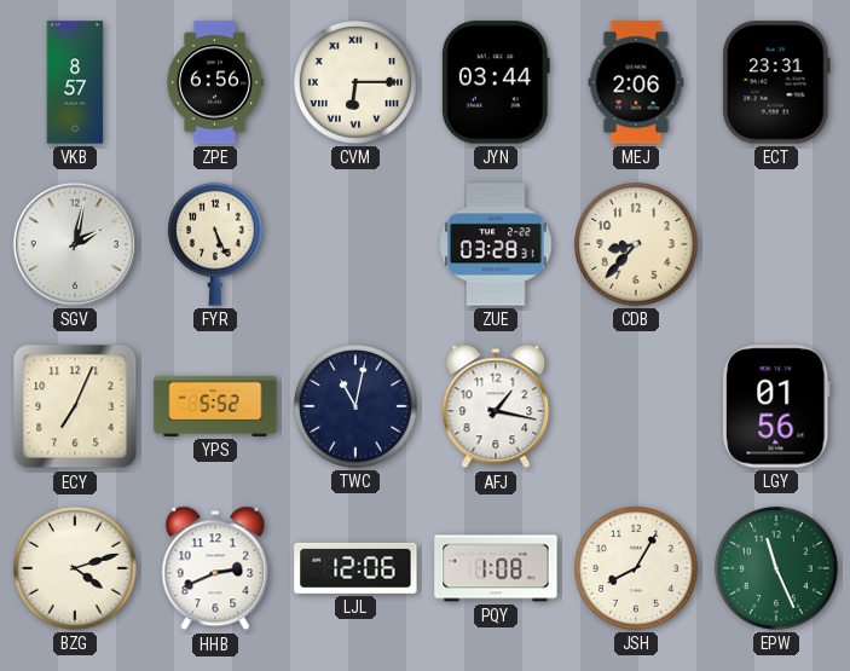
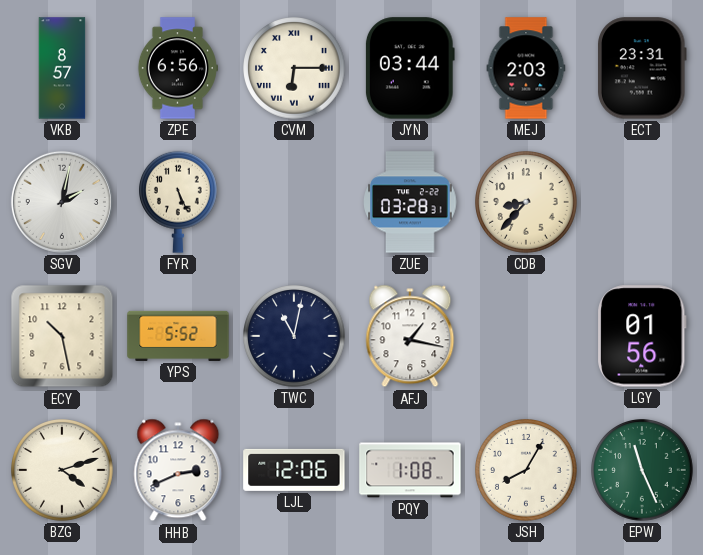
MEJ: 2:06 -> 2:03 (526, 68)
ECY: 7:04 -> 10:28 (62, 336)
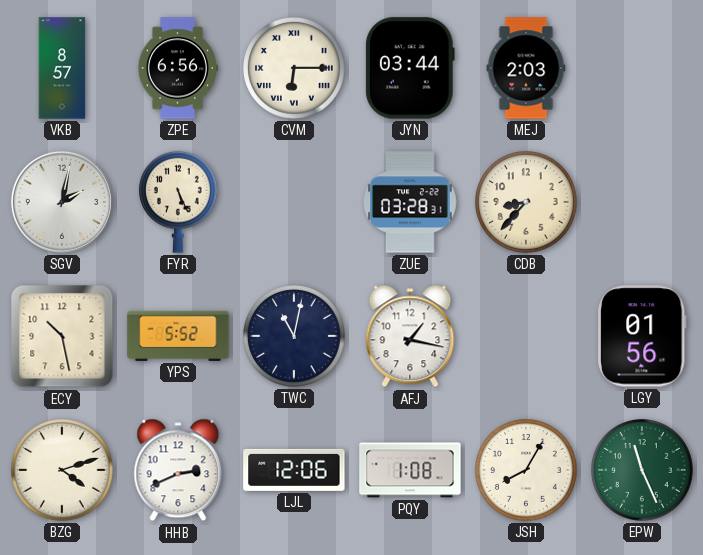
ECT: 23:31 -> none (643, 68)
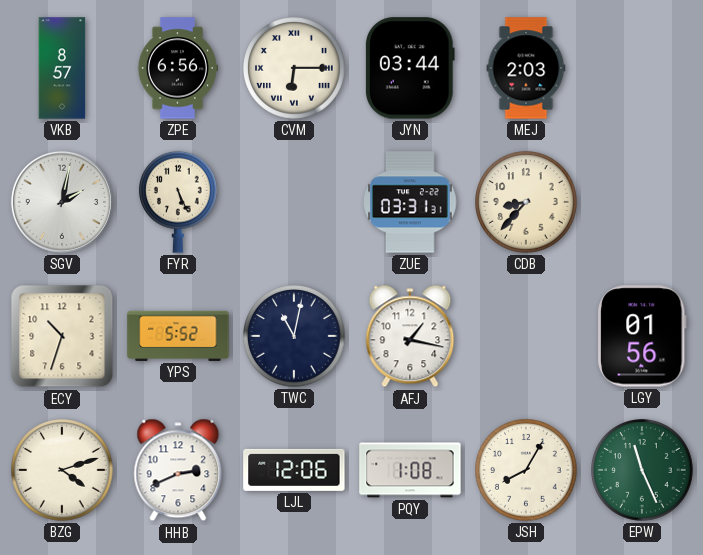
ZUE: 03:28 -> 03:31 (410, 202)
ECY: 10:28 -> 10:33 (62, 336)
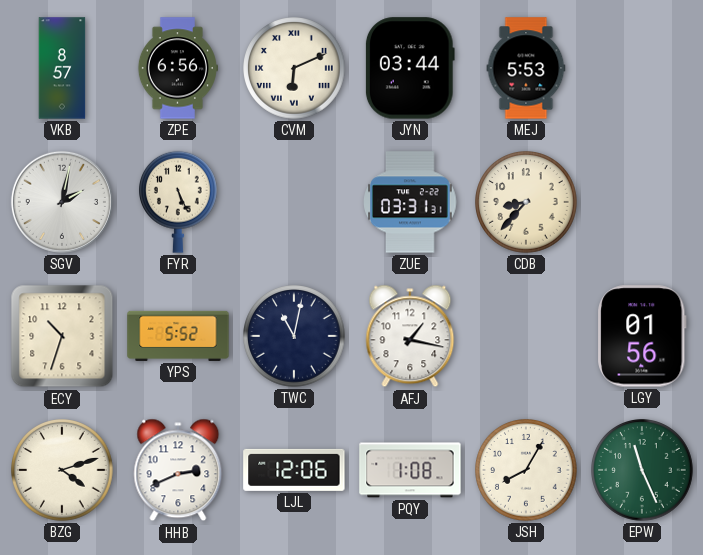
CVM: 6:15 -> 6:11 (295, 69)
MEJ: 2:03 -> 5:53 (526, 68)
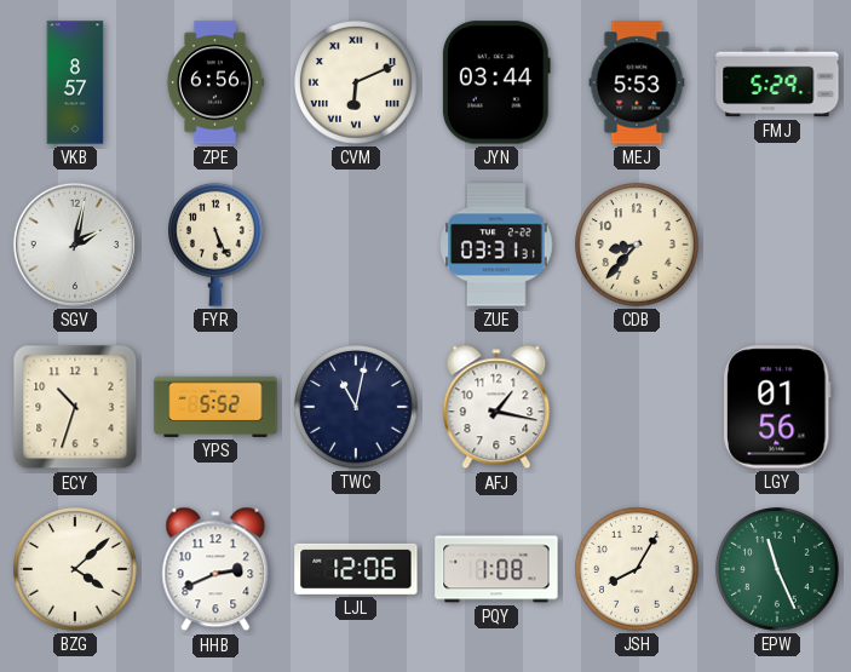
FMJ: none -> 5:29 (777, 82)
BZG: 4:12 -> 4:08 (76, 570)
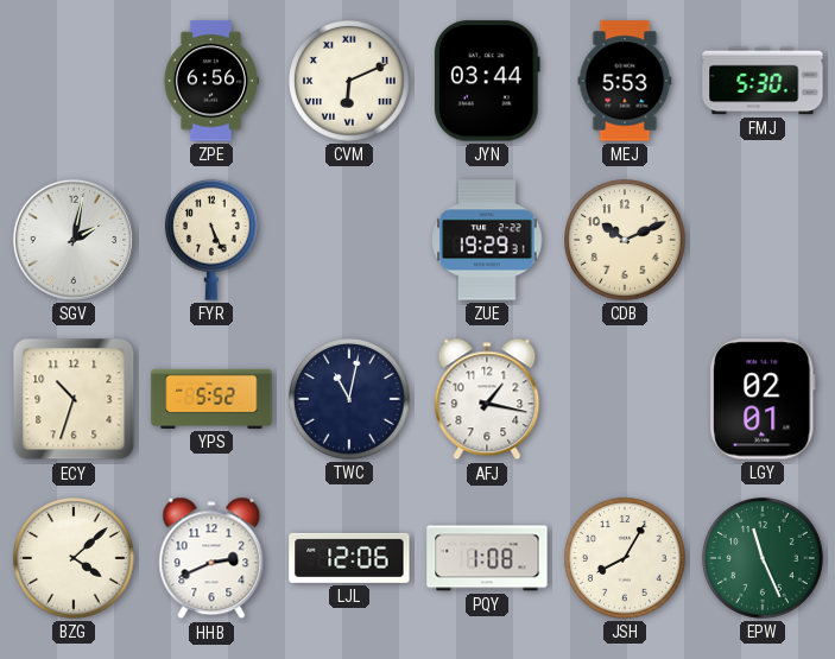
VKB: 8:57 -> none (75, 82)
FMJ: 5:29 -> 5:30 (763, 81)
ZUE: 03:31 -> 19:29 (487, 240)
CDB: 8:37 -> 10:11 (626, 241)
LGY: 01:56 -> 02:01 (763, 399)
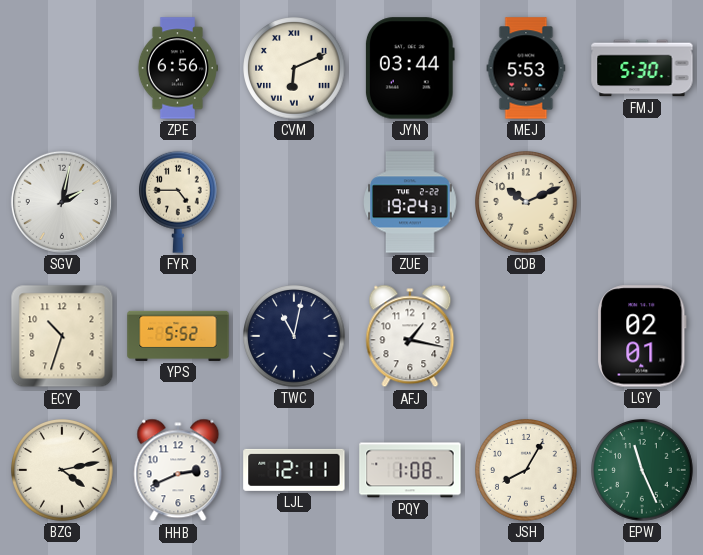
FYR: 5:26 -> 4:45 (179, 202)
ZUE: 19:29 -> 19:24 (410, 202)
BZG: 4:08 -> 4:13 (63, 471)
LJL: 12:06 -> 12:11 (294, 470)
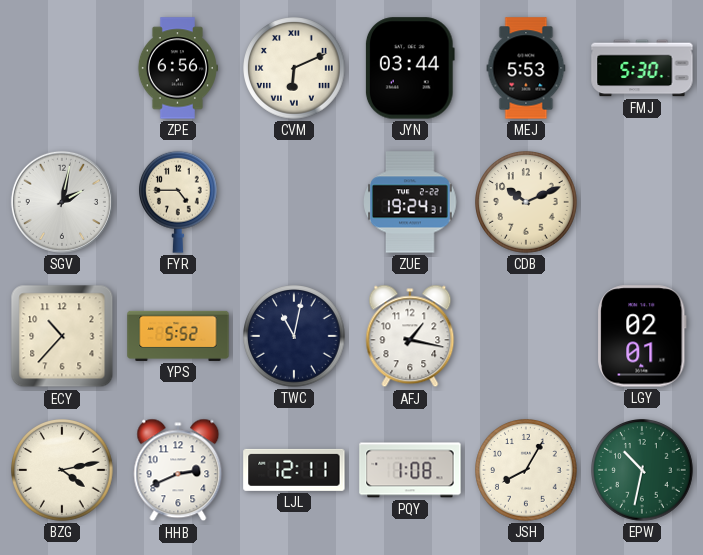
ECY: 10:33 -> 10:37 (62, 336)
EPW: 11:26 -> 10:32 (643, 471)
